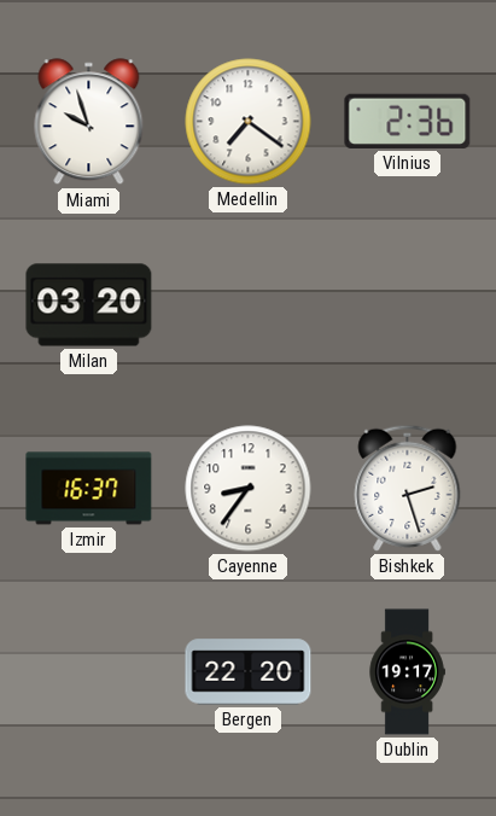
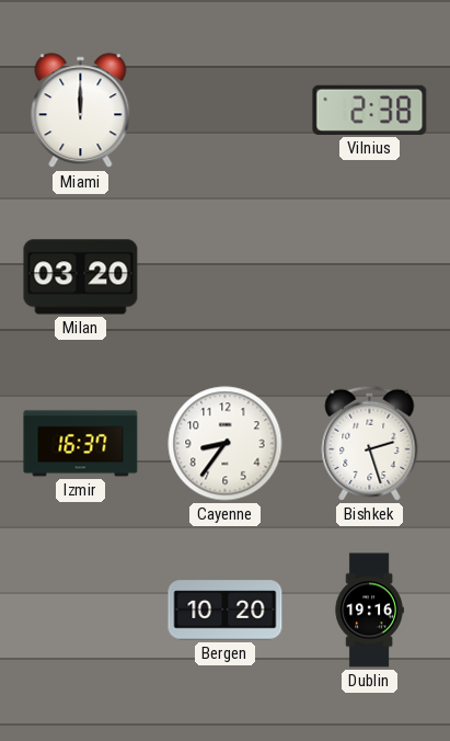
Miami: 9:57 -> 12:00 (81, 111)
Medellin: 7:21 -> none (249, 122)
Vilnius: 2:36 -> 2:38 (370, 110)
Bergen: 22:20 -> 10:20 (226, 611)
Dublin: 19:17 -> 19:16 (369, 611)
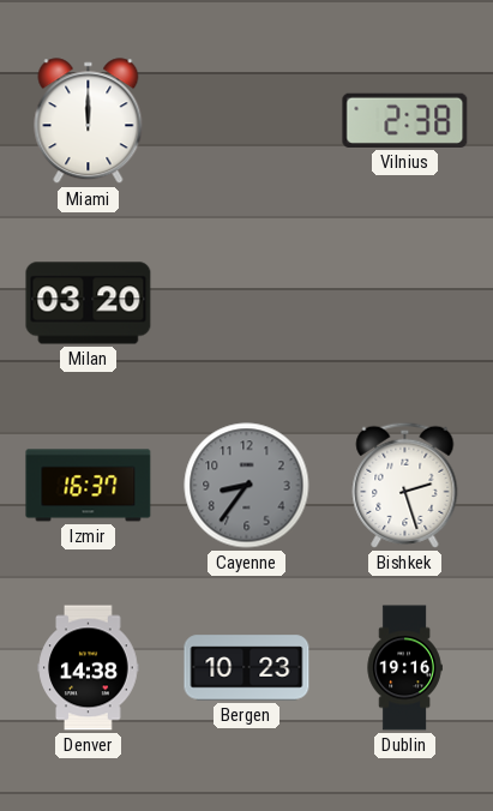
Cayenne dial: white -> grey (247, 486)
Denver: none -> 14:38 (89, 668)
Bergen: 10:20 -> 10:23 (247, 668)
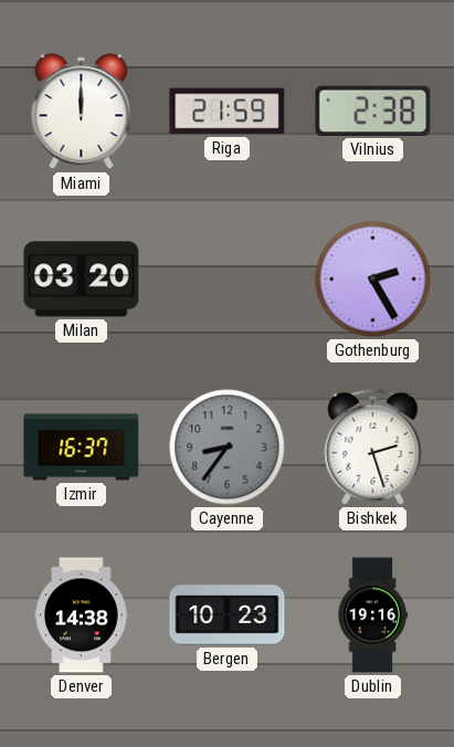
Riga: none -> 21:59 (228, 112)
Gothenburg: none -> 2:25 (373, 280)
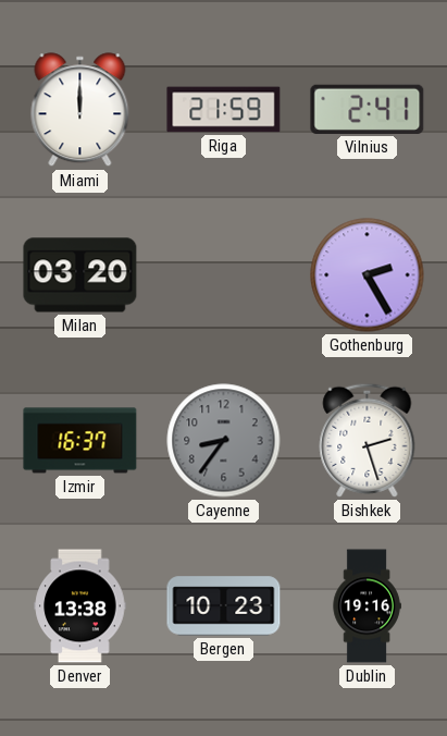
Vilnius: 2:38 -> 2:41 (368, 109)
Denver: 14:38 -> 13:38 (80, 606)
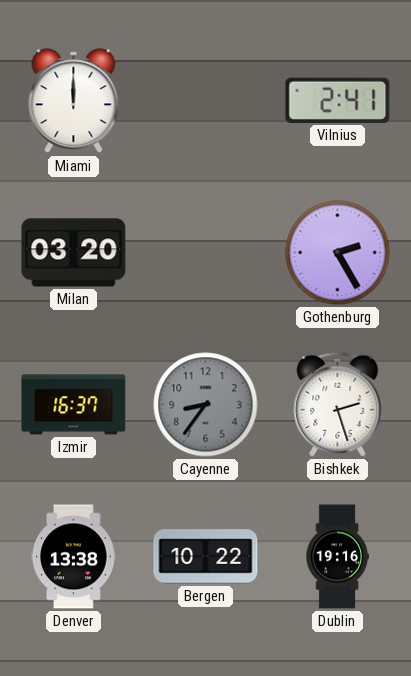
Riga: 21:59 -> none (224, 110)
Bergen: 10:23 -> 10:22 (206, 557)
